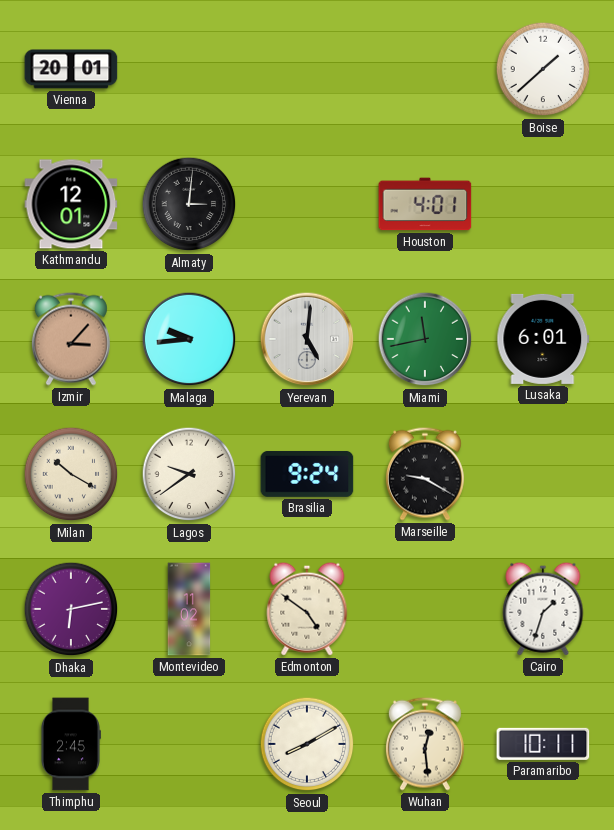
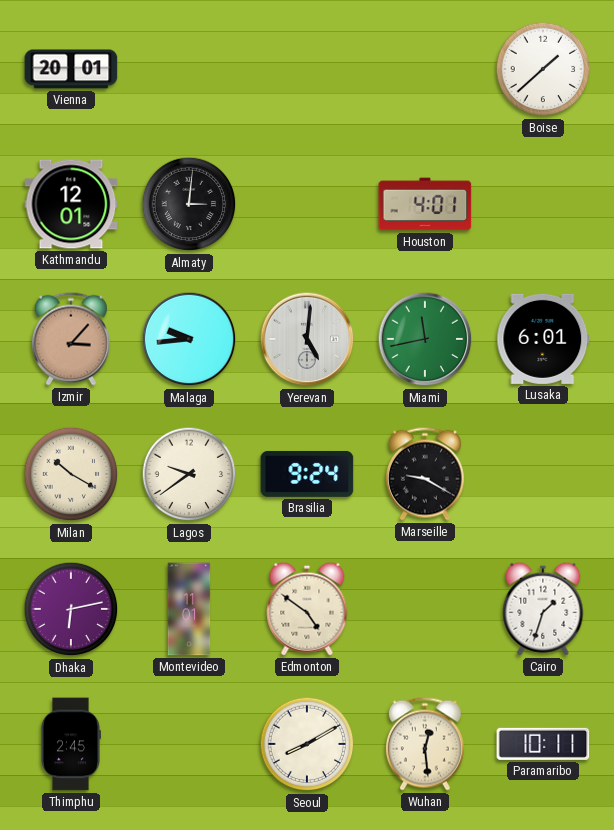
Montevideo: 11:02 -> 11:01 (189, 609)
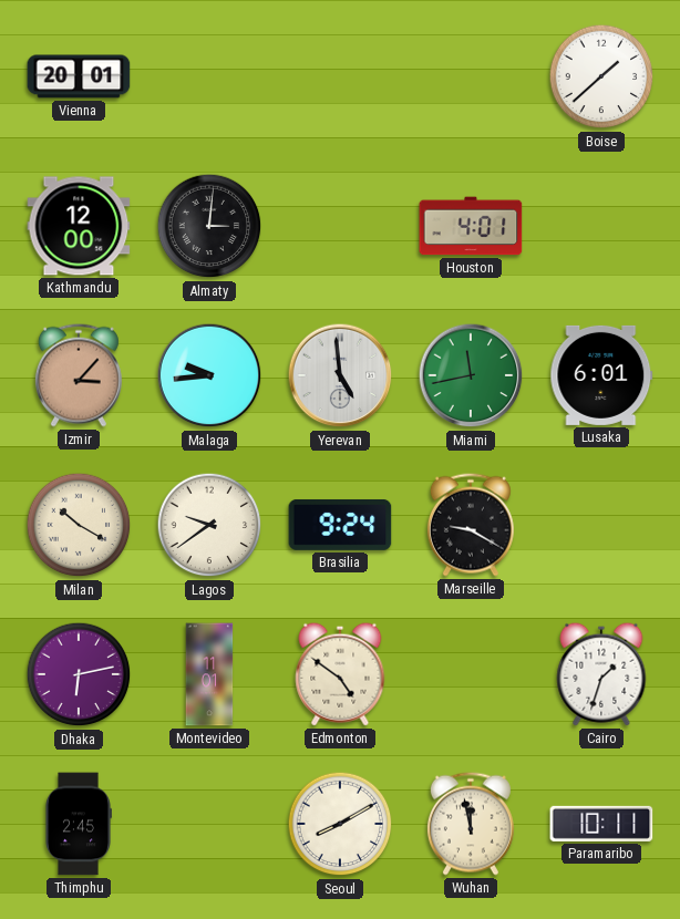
Kathmandu: 12:01 -> 12:00 (79, 226)
Yerevan: 5:01 -> 4:59 (340, 375)
Wuhan: 12:29 -> 11:58 (471, 824)
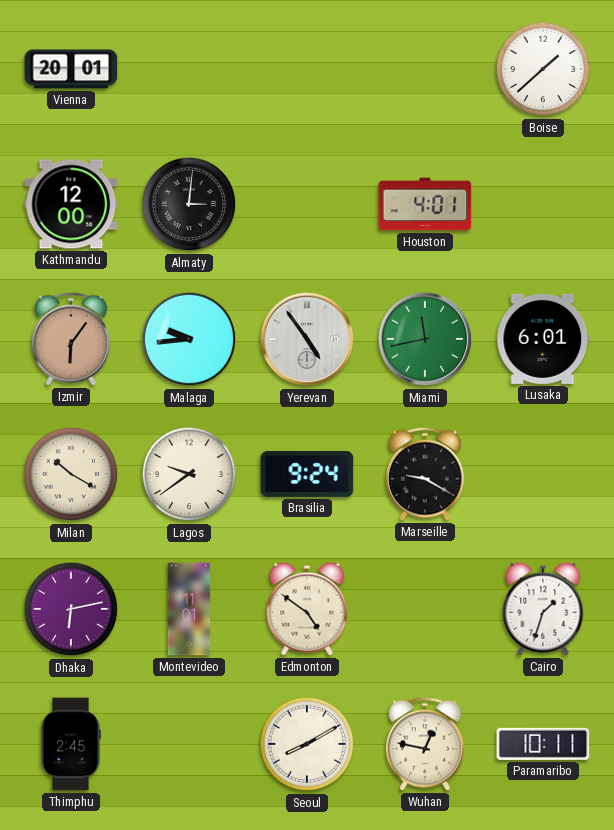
Izmir: 3:07 -> 6:06 (71, 339)
Yerevan: 4:59 -> 4:54 (307, 339)
Wuhan: 11:58 -> 12:47 (425, 744)
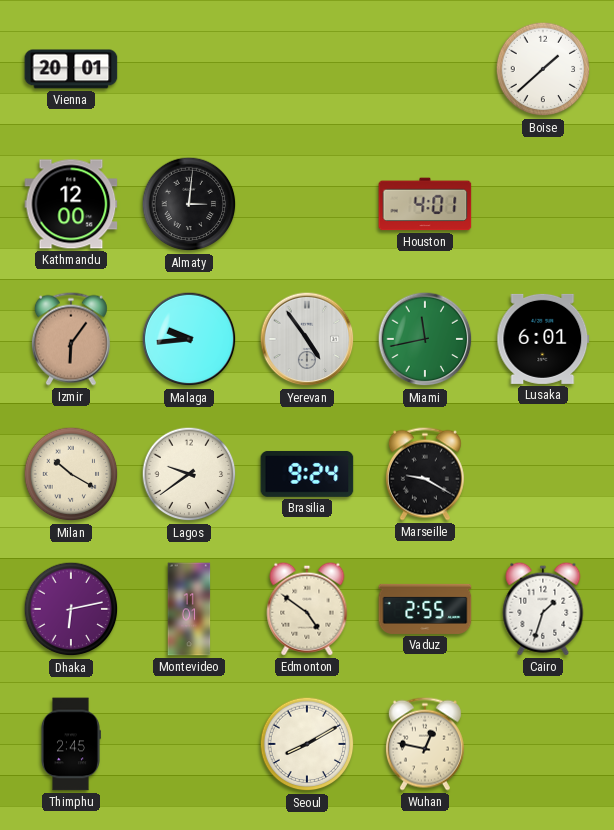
Vaduz: none -> 2:55 (425, 609)
Paramaribo: 10:11 -> none (543, 744)
